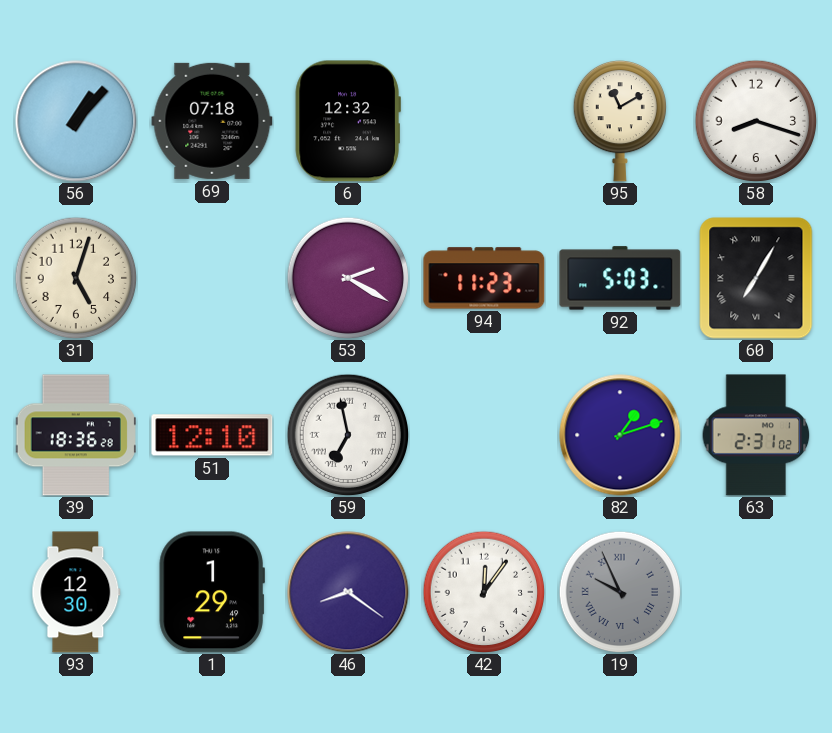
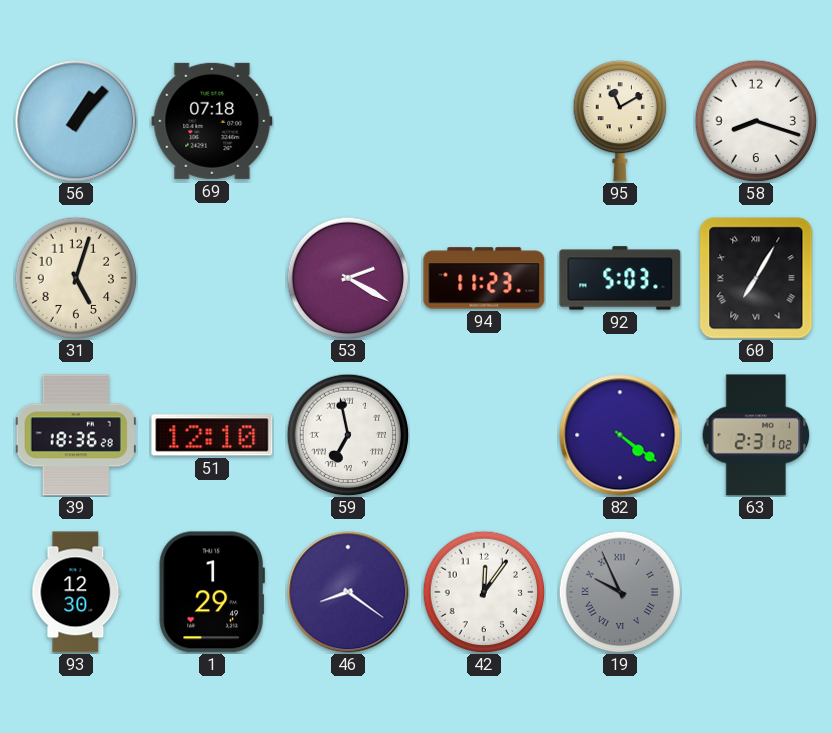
6: 12:32 -> none (348, 121)
82: 1:12 -> 4:21 (620, 435)
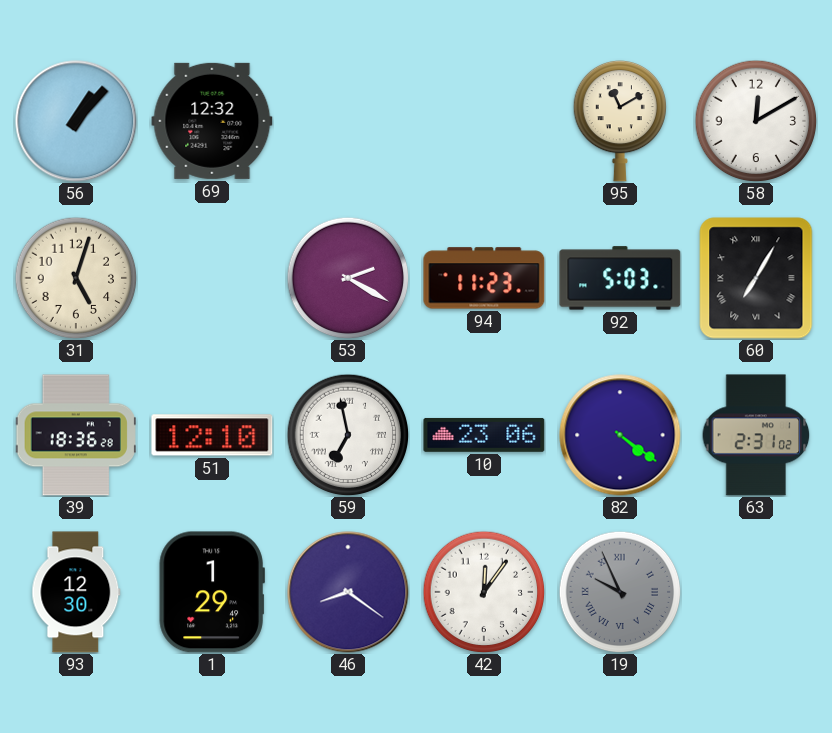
69: 07:18 -> 12:32 (212, 121)
58: 8:18 -> 12:10 (756, 121)
10: none -> 23:06 (484, 435)
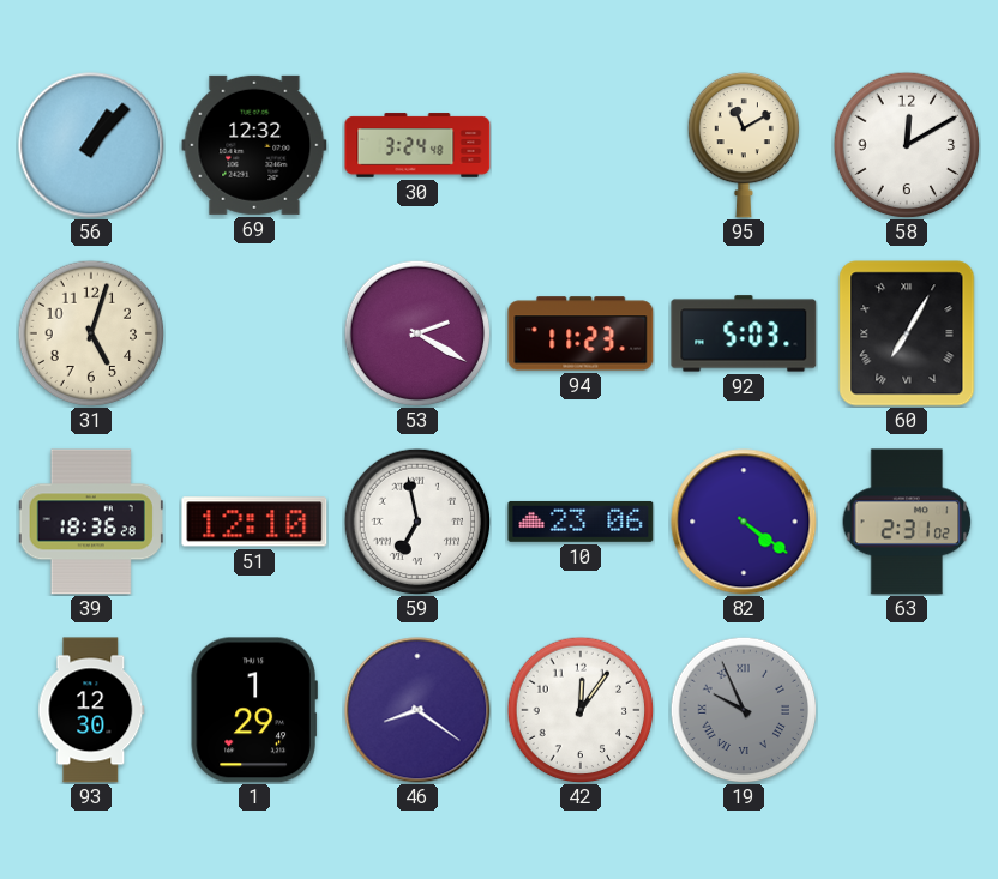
30: none -> 3:24 (417, 145)
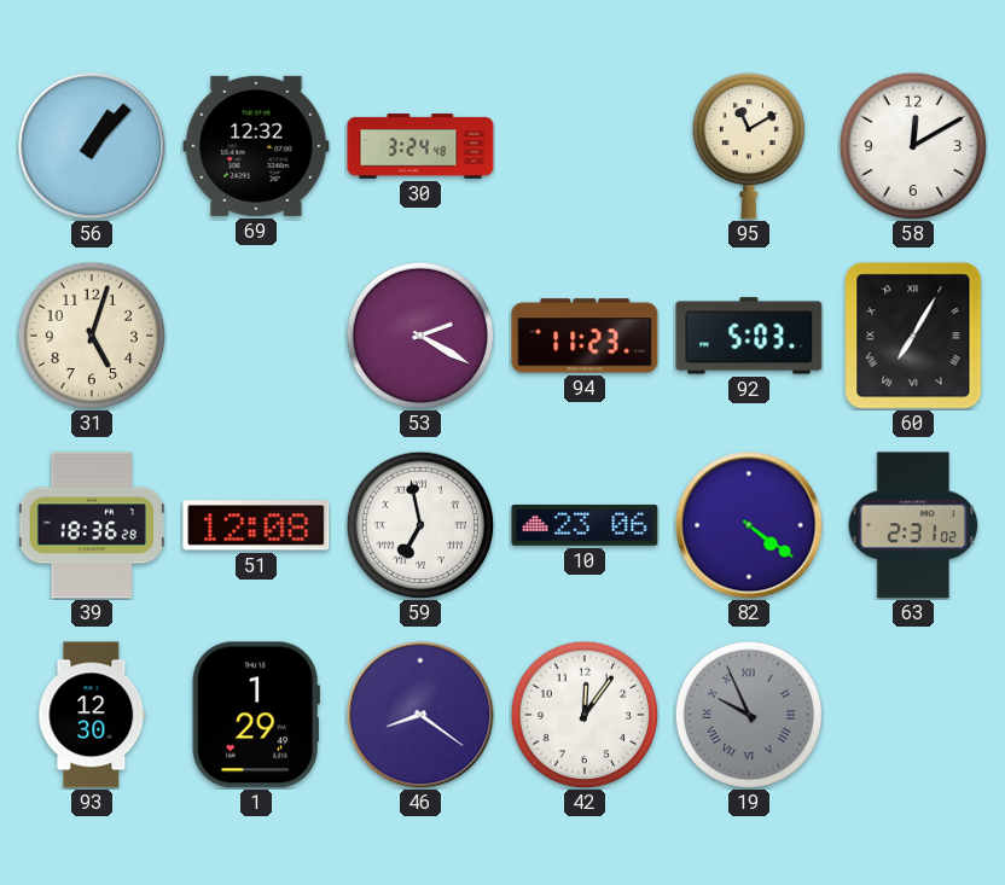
51: 12:10 -> 12:08 (256, 525)
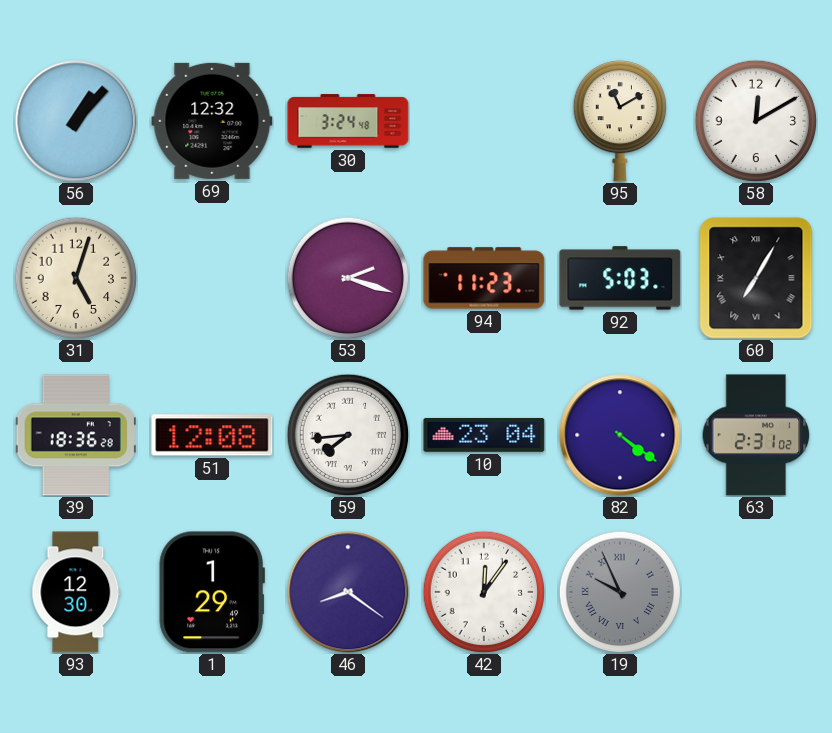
53: 2:20 -> 2:18 (348, 278)
59: 6:58 -> 7:44 (348, 435)
10: 23:06 -> 23:04 (484, 435)
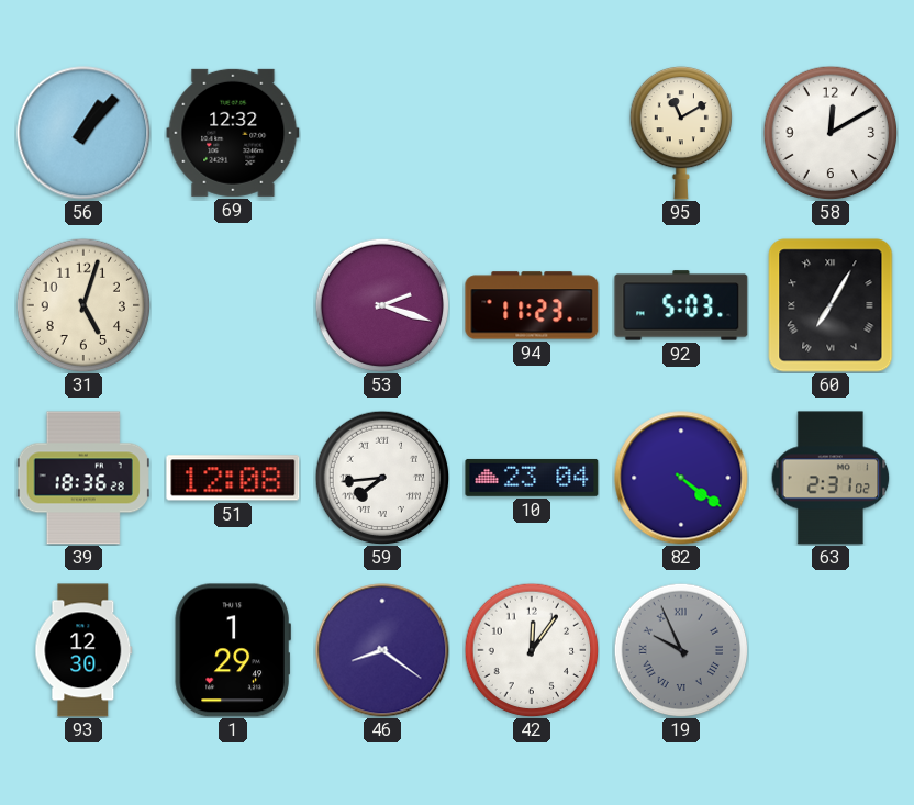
30: 3:24 -> none (348, 121)
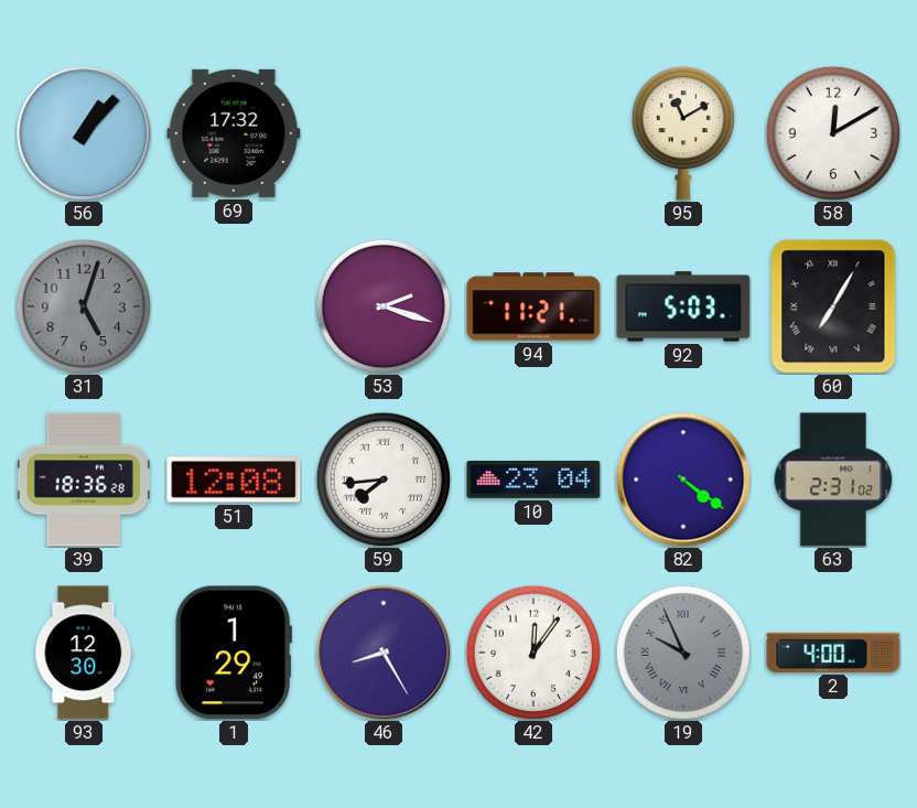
69: 12:32 -> 17:32 (234, 133)
31 dial: cream -> grey (84, 306)
94: 11:23 -> 11:21 (533, 306)
46: 8:21 -> 8:25 (384, 653)
2: none -> 4:00 (833, 653)
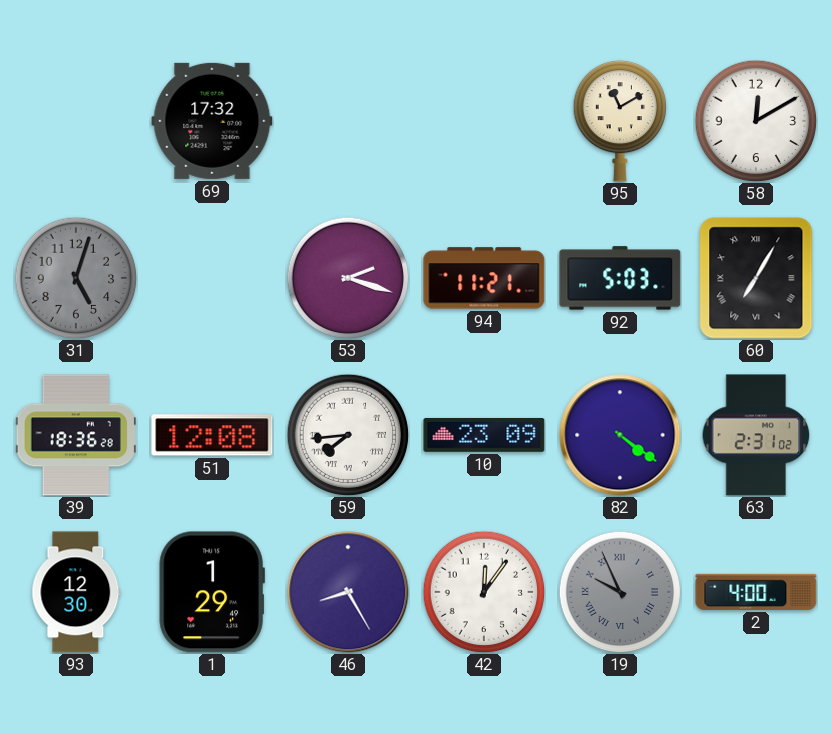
56: 1:07 -> none (84, 133)
10: 23:04 -> 23:09 (484, 435)
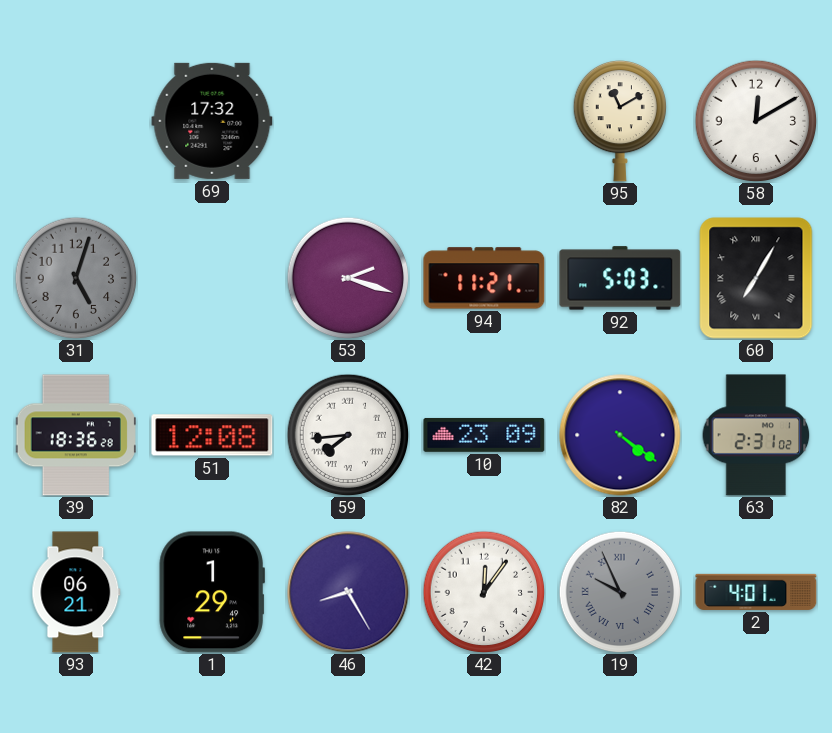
93: 12:30 -> 06:21 (76, 592)
2: 4:00 -> 4:01 (756, 592)
